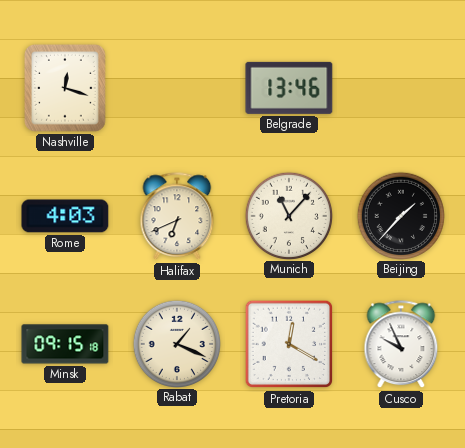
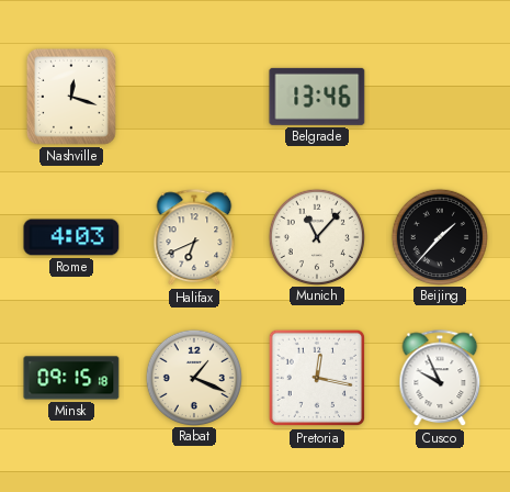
Pretoria: 12:20 -> 12:17 (317, 378)
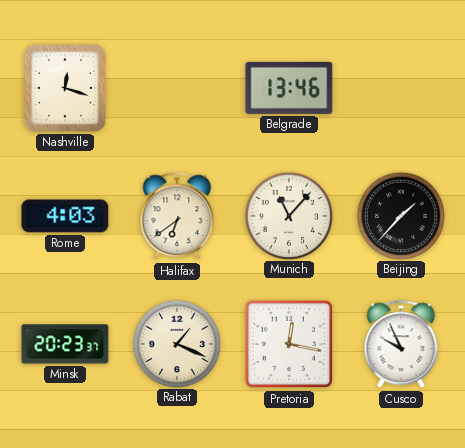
Halifax: 6:41 -> 6:39 (177, 217)
Minsk: 09:15 -> 20:23 (65, 344)
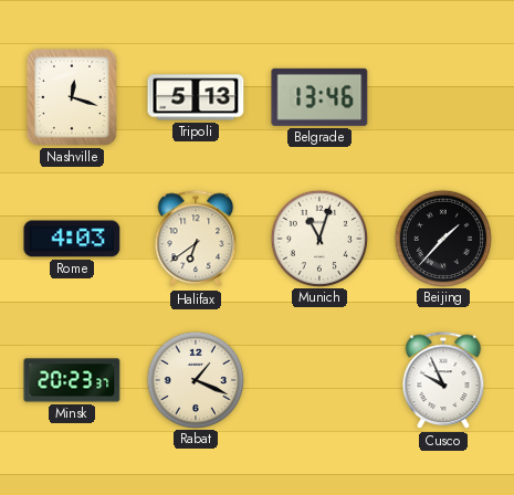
Tripoli: none -> 5:13 (196, 97)
Munich: 11:07 -> 11:03 (318, 238)
Pretoria: 12:17 -> none (289, 344)
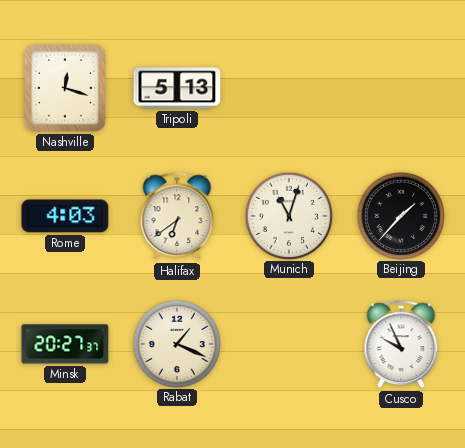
Belgrade: 13:46 -> none (319, 97)
Minsk: 20:23 -> 20:27 (65, 344)
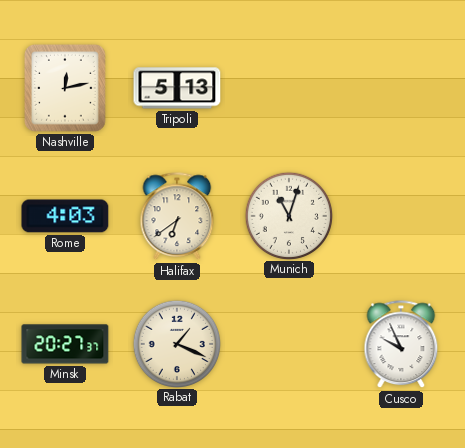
Nashville: 12:18 -> 12:13 (65, 88)
Beijing: 1:37 -> none (400, 215)
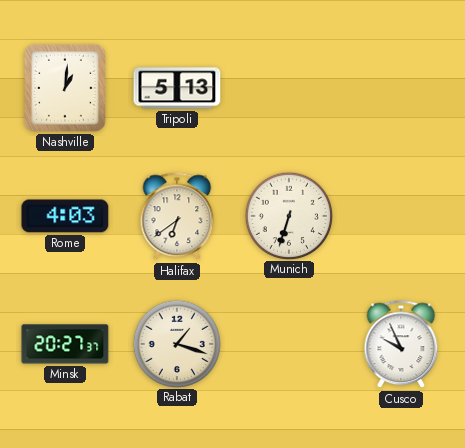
Nashville: 12:13 -> 1:01 (65, 88)
Munich: 11:03 -> 6:33 (288, 215)
Rabat: 1:19 -> 1:18 (176, 343)
